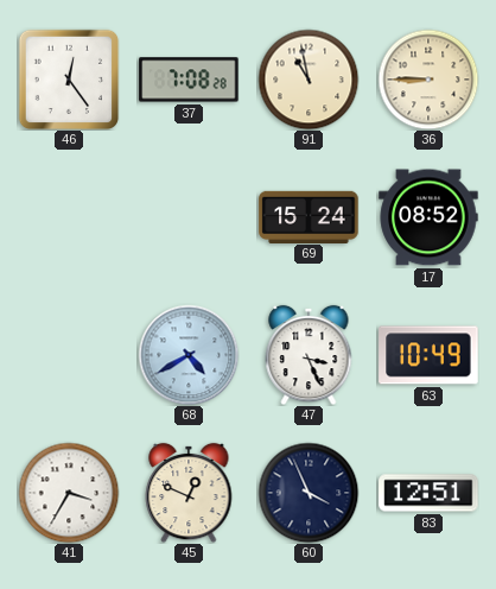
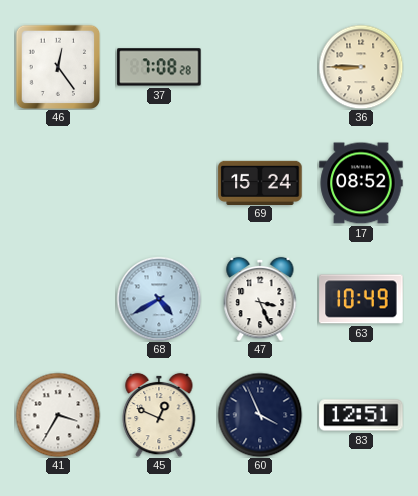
91: 10:58 -> none (309, 80)
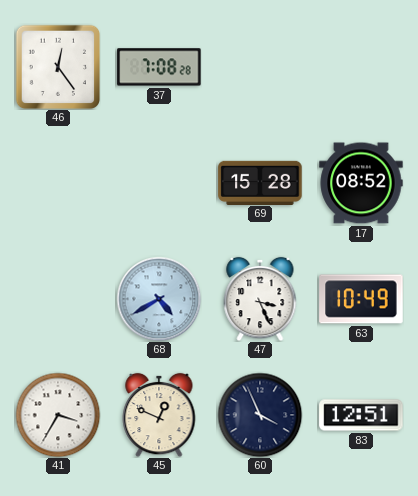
36: 8:45 -> none (361, 67)
69: 15:24 -> 15:28 (260, 182)
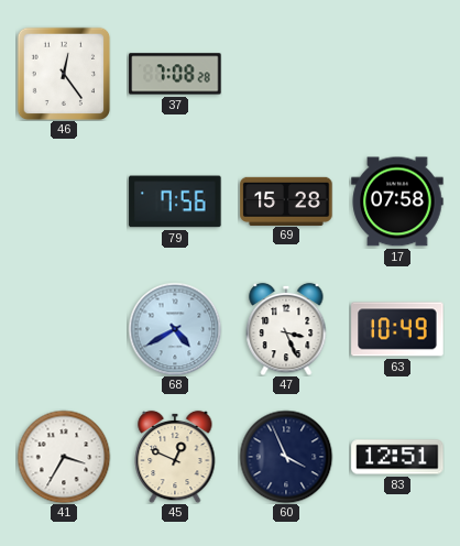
79: none -> 7:56 (175, 201)
17: 08:52 -> 07:58 (397, 201)
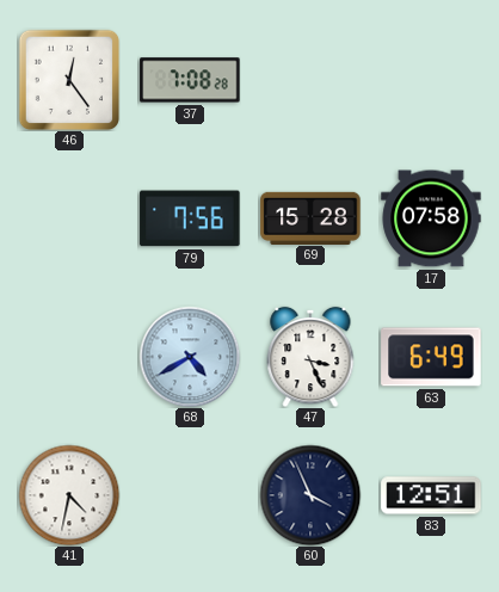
63: 10:49 -> 6:49 (431, 357)
41: 3:35 -> 4:32 (69, 495)
45: 12:49 -> none (175, 457)
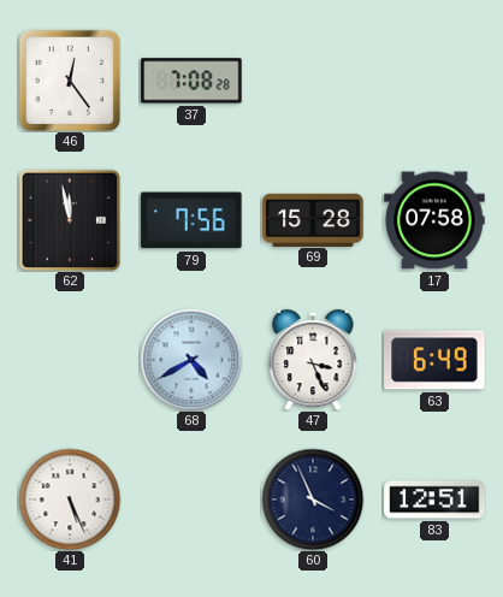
62: none -> 11:58 (70, 220)
41: 4:32 -> 5:26 (70, 500)
